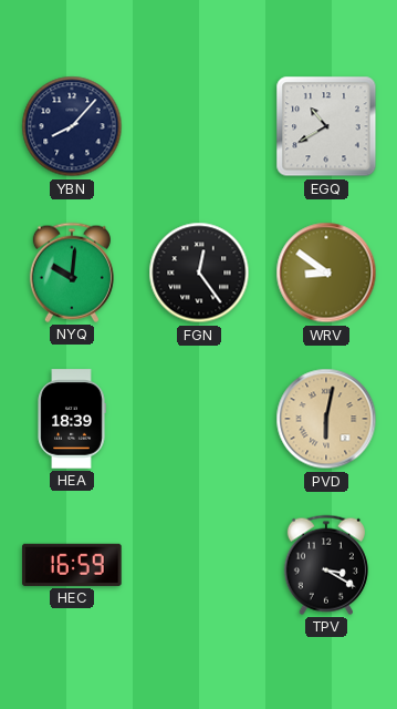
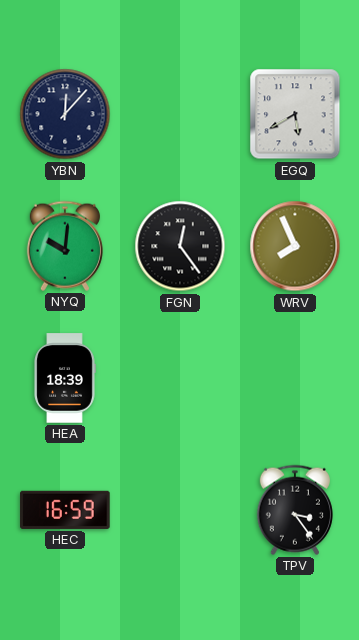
YBN: 8:07 -> 12:07 (65, 114)
EGQ: 10:40 -> 5:40 (295, 114)
WRV: 8:51 -> 7:56 (295, 246)
PVD: 6:02 -> none (326, 419)
TPV: 3:20 -> 3:24 (295, 510)
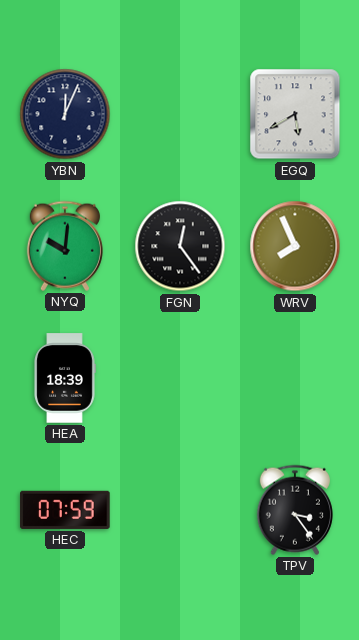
YBN: 12:07 -> 12:04 (65, 114)
HEC: 16:59 -> 07:59 (65, 510)
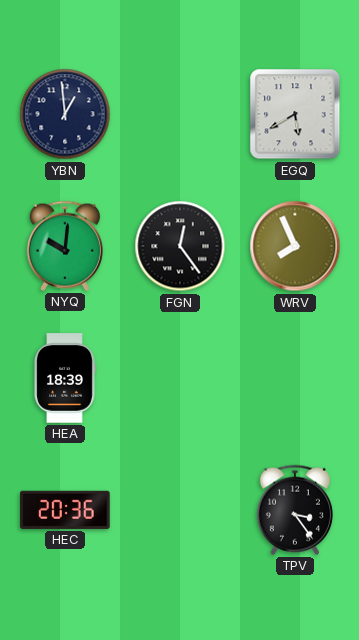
YBN: 12:04 -> 12:59 (65, 114)
HEC: 07:59 -> 20:36 (65, 510)
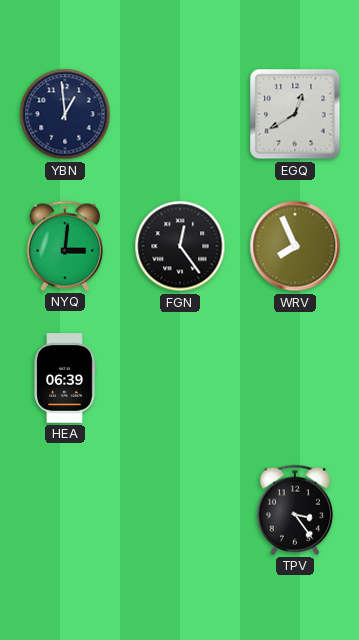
EGQ: 5:40 -> 12:40 (295, 114)
NYQ: 10:01 -> 3:01 (65, 246)
HEA: 18:39 -> 06:39 (65, 378)
HEC: 20:36 -> none (65, 510)
